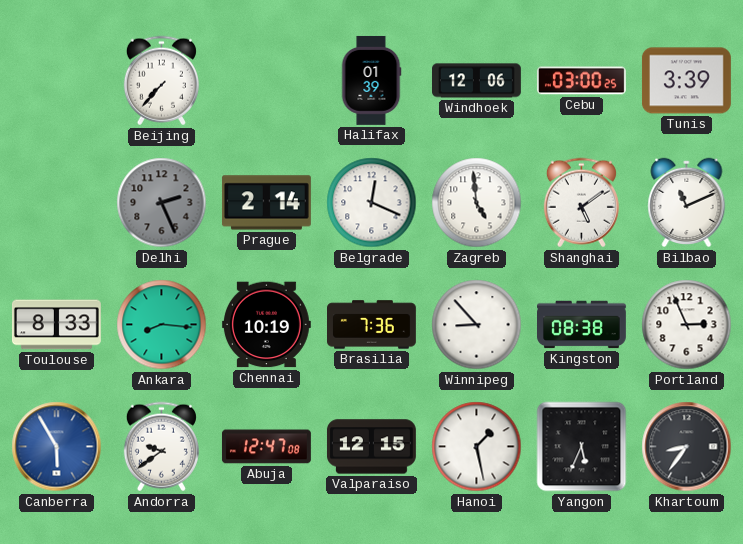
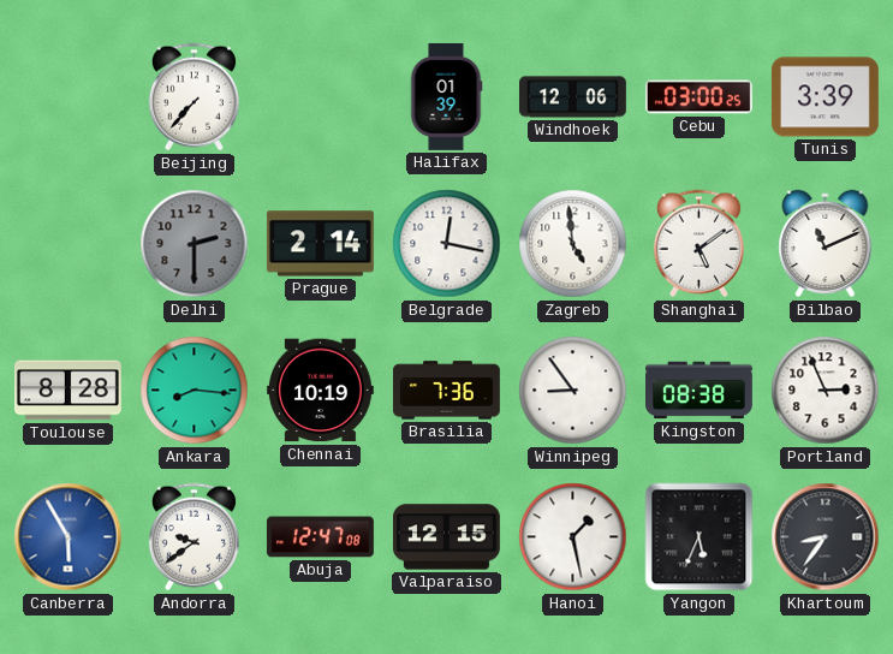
Delhi: 2:26 -> 2:30 (195, 244)
Belgrade: 12:19 -> 12:17 (447, 244)
Toulouse: 8:33 -> 8:28 (67, 391)
Winnipeg: 8:53 -> 8:54 (573, 391)
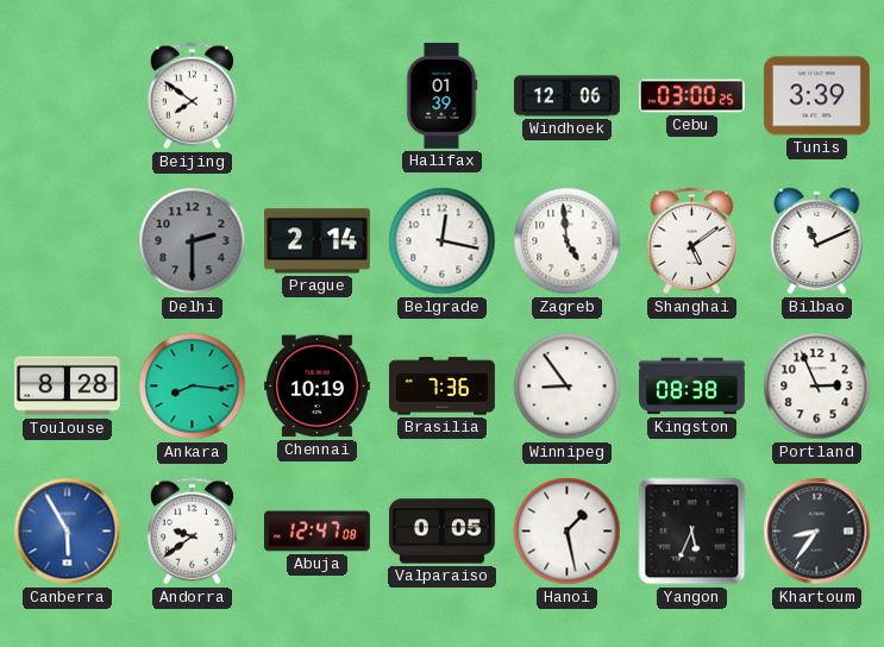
Beijing: 7:37 -> 7:51 (192, 96)
Valparaiso: 12:15 -> 0:05 (441, 532)
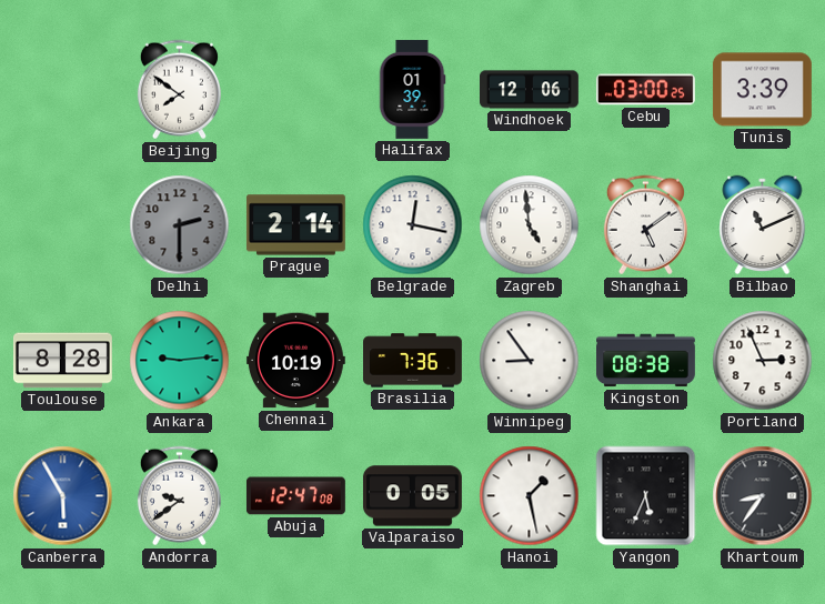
Ankara: 8:16 -> 9:14 (180, 361)
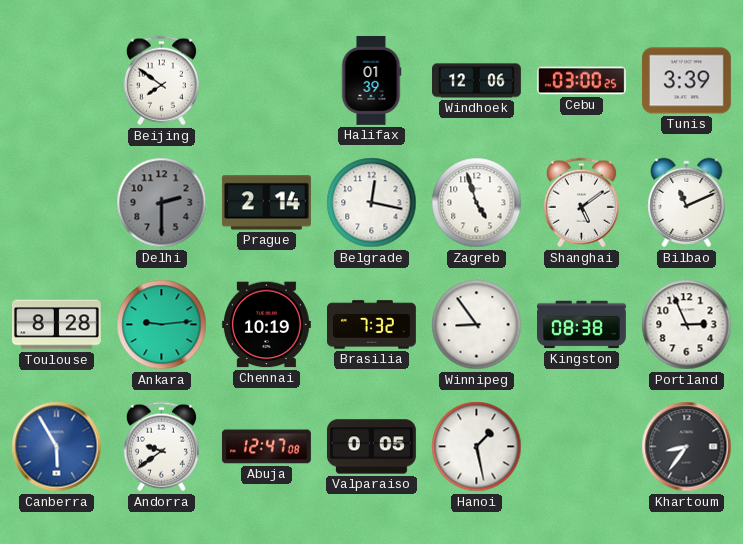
Zagreb: 4:59 -> 4:57 (477, 203)
Brasilia: 7:36 -> 7:32 (372, 325)
Yangon: 5:34 -> none (646, 496)
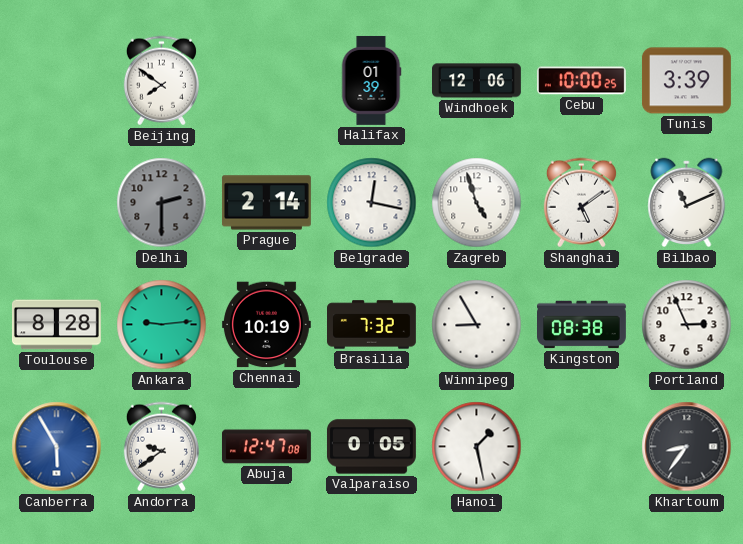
Cebu: 03:00 -> 10:00 (581, 81)
Winnipeg: 8:54 -> 8:55 (477, 325)
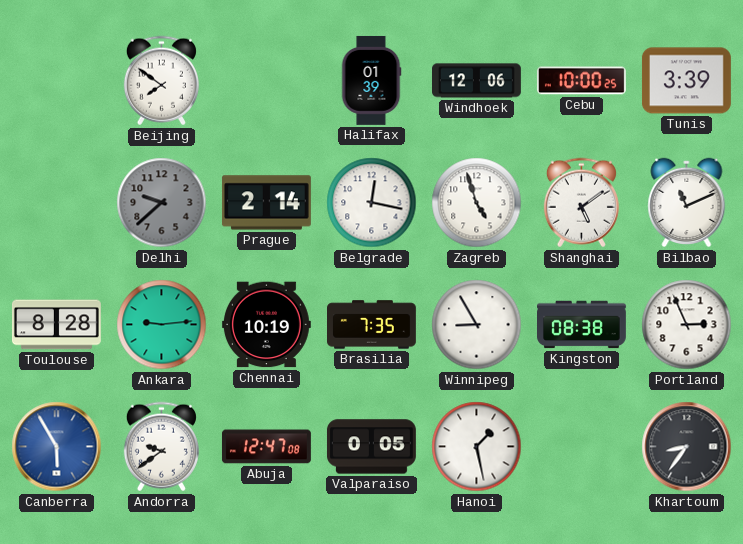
Delhi: 2:30 -> 9:38 (162, 203)
Brasilia: 7:32 -> 7:35 (372, 325)
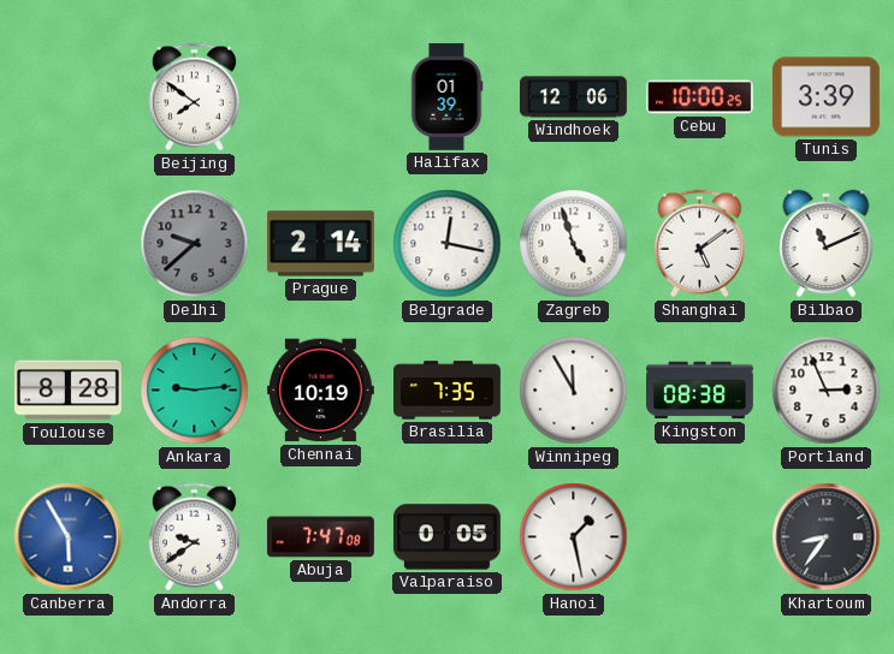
Winnipeg: 8:55 -> 11:55 (574, 391)
Abuja: 12:47 -> 7:47 (320, 537)
